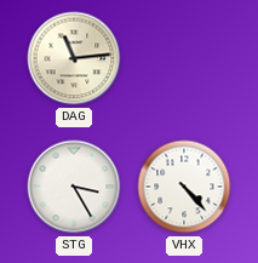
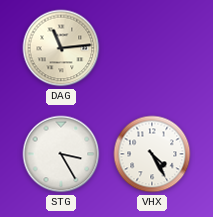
VHX: 4:23 -> 4:25 (152, 154)
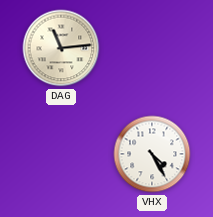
STG: 3:25 -> none (61, 154)
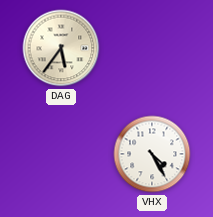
DAG: 11:14 -> 5:36 (61, 48)
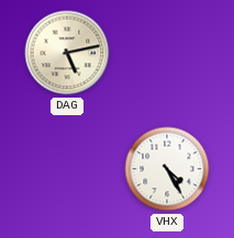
DAG: 5:36 -> 5:13 (67, 53)
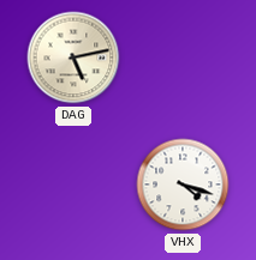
VHX: 4:25 -> 4:18 (183, 185)
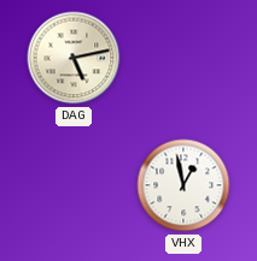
VHX: 4:18 -> 12:58 (183, 185)
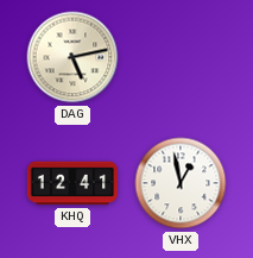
KHQ: none -> 12:41 (72, 183)
